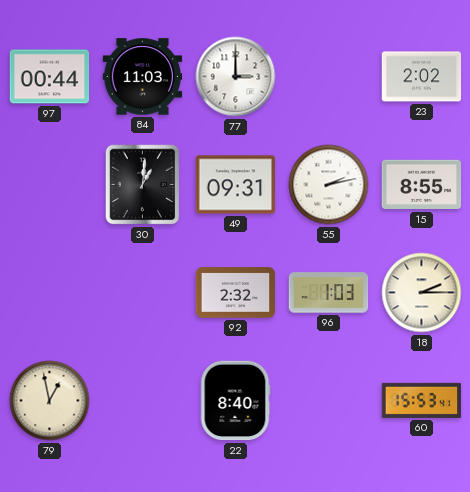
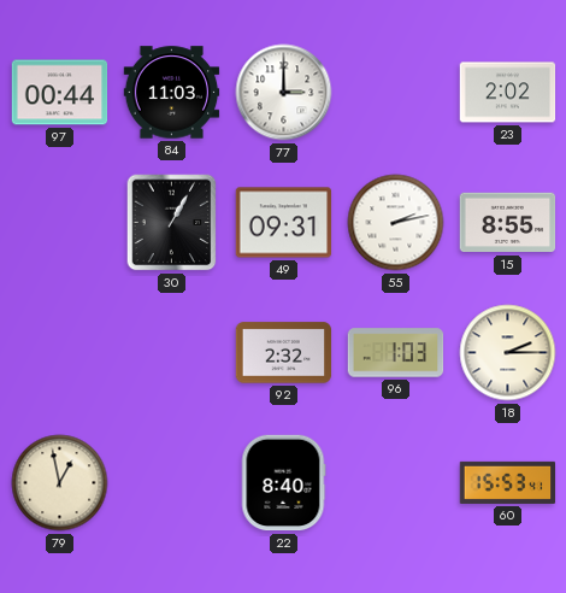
30: 1:01 -> 1:05 (172, 223)
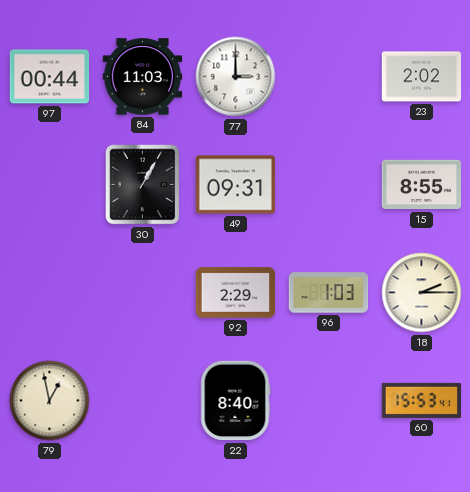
55: 2:13 -> none (396, 223)
92: 2:32 -> 2:29 (236, 293)
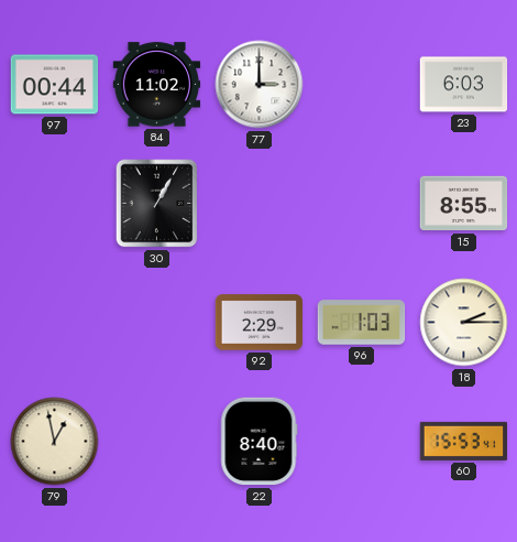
84: 11:03 -> 11:02 (157, 85)
23: 2:02 -> 6:03 (464, 85)
49: 09:31 -> none (236, 185)
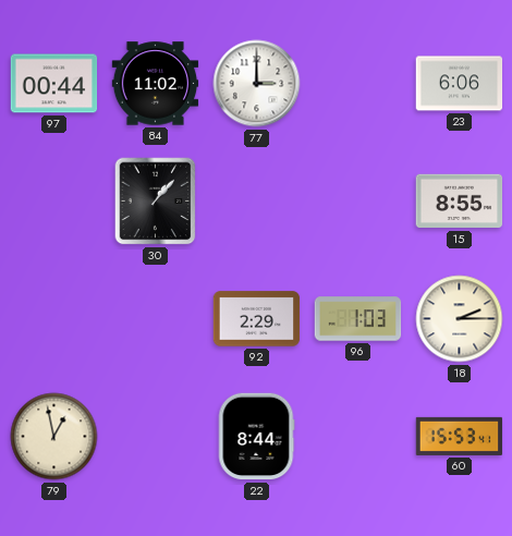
23: 6:03 -> 6:06 (460, 84)
30: 1:05 -> 1:07 (156, 202)
22: 8:40 -> 8:44 (256, 437)
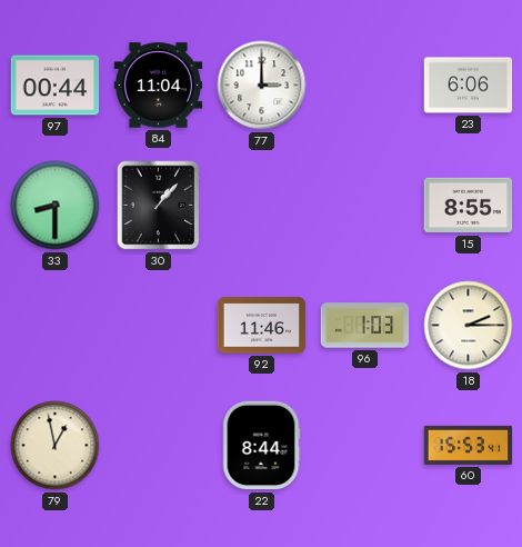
84: 11:02 -> 11:04 (159, 86)
33: none -> 8:30 (56, 206)
92: 2:29 -> 11:46 (262, 326)
